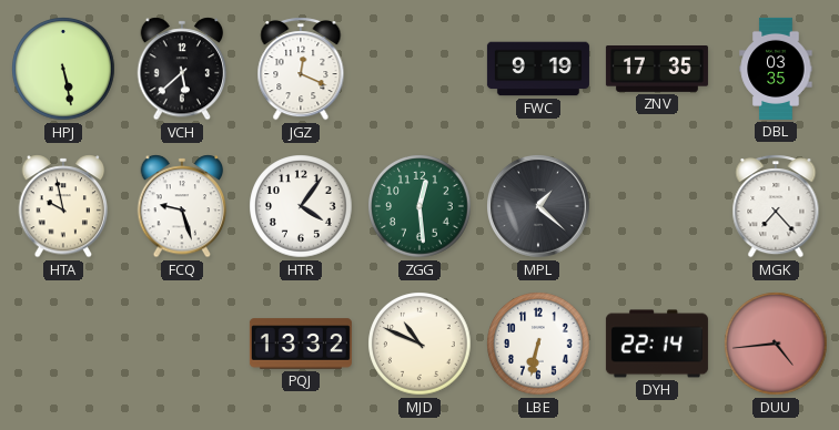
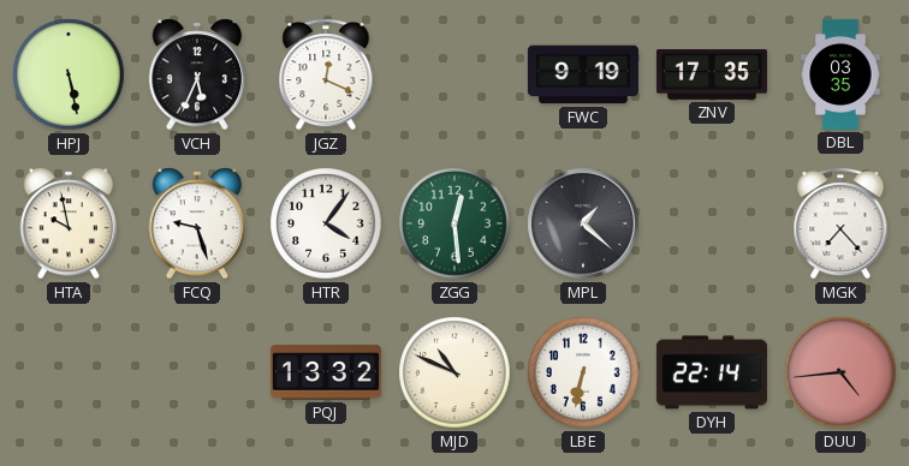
VCH: 5:38 -> 5:34 (197, 74)
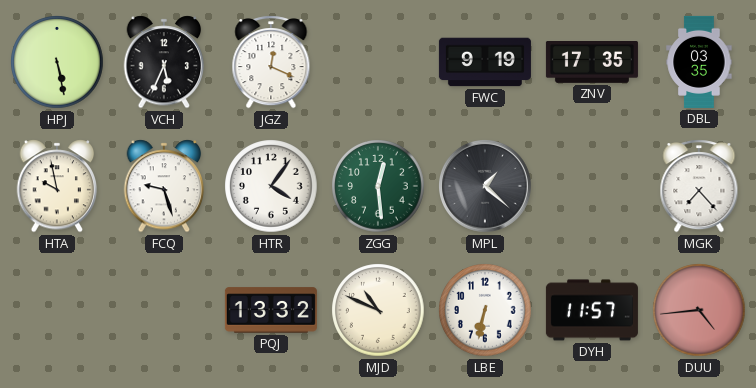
DYH: 22:14 -> 11:57 (592, 310)
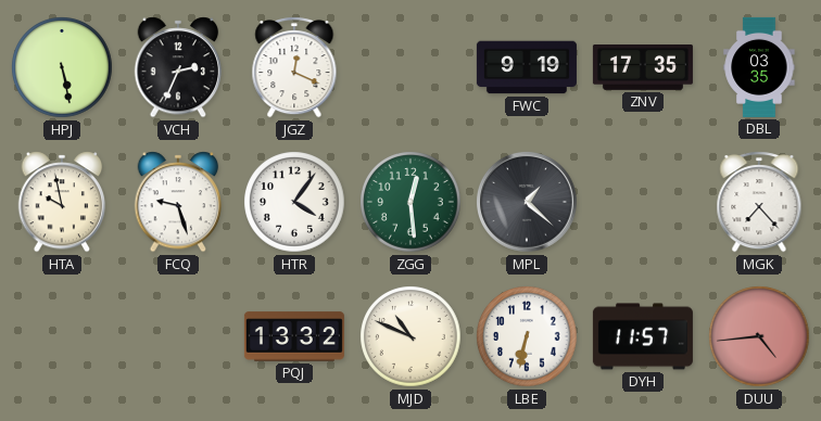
VCH: 5:34 -> 2:34 (178, 67)
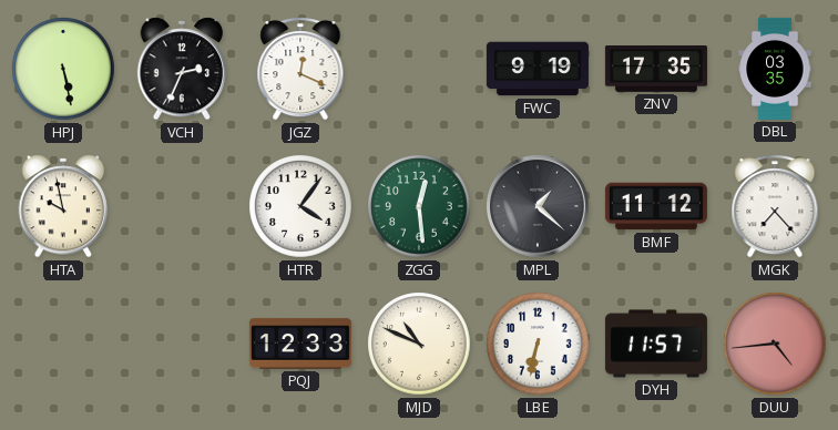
FCQ: 9:27 -> none (178, 202)
BMF: none -> 11:12 (656, 206)
PQJ: 13:32 -> 12:33 (300, 344)
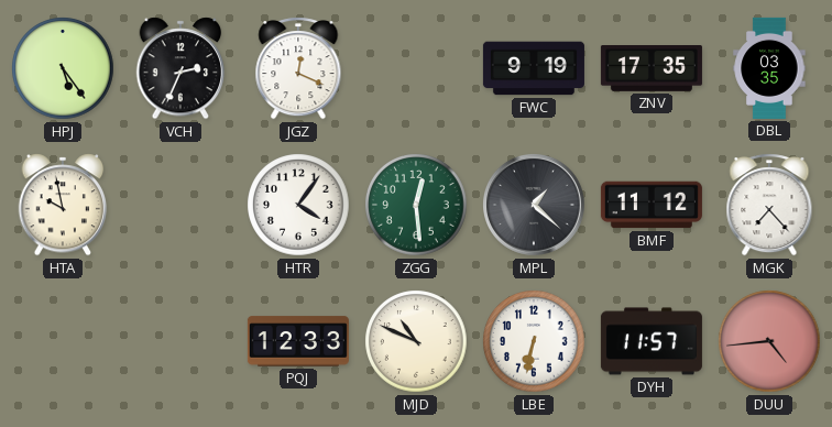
HPJ: 5:28 -> 5:24 (63, 68)
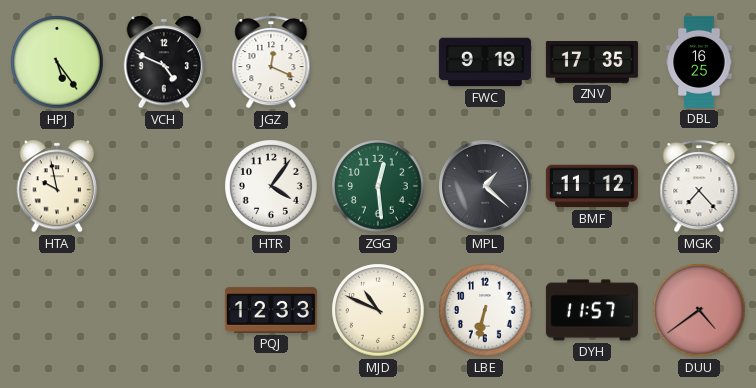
VCH: 2:34 -> 4:49 (164, 62)
DBL: 03:35 -> 16:25 (699, 62)
DUU: 4:44 -> 4:39 (699, 310)
